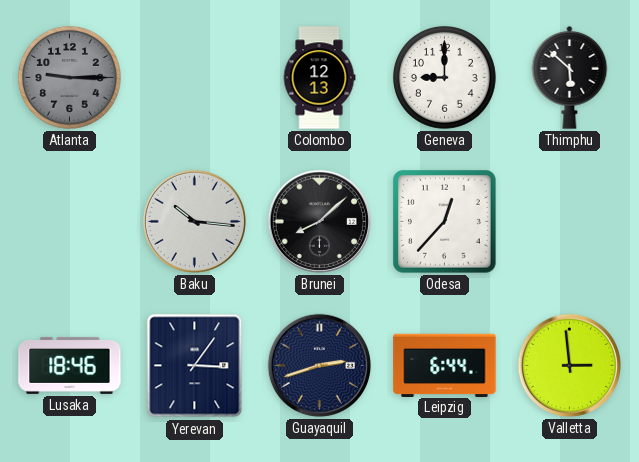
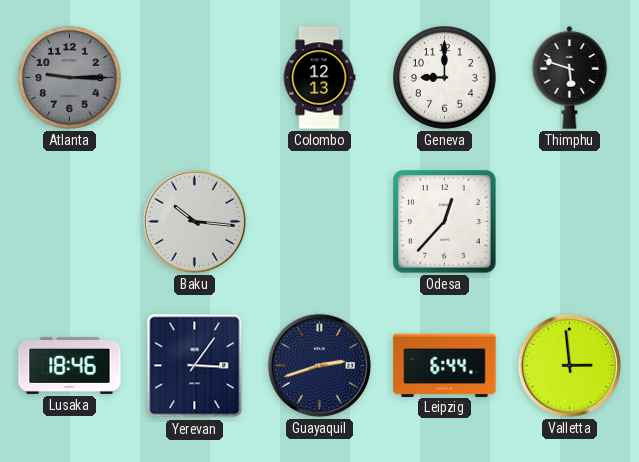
Thimphu: 5:52 -> 5:48 (570, 77)
Brunei: 8:08 -> none (319, 221)
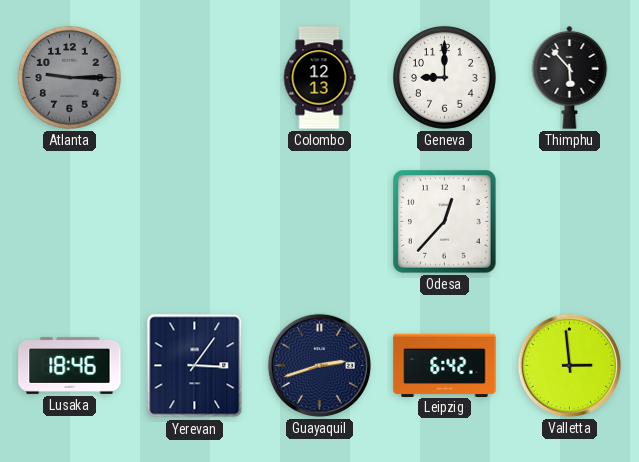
Thimphu: 5:48 -> 5:53 (570, 77)
Baku: 10:16 -> none (194, 221)
Leipzig: 6:44 -> 6:42 (445, 365)
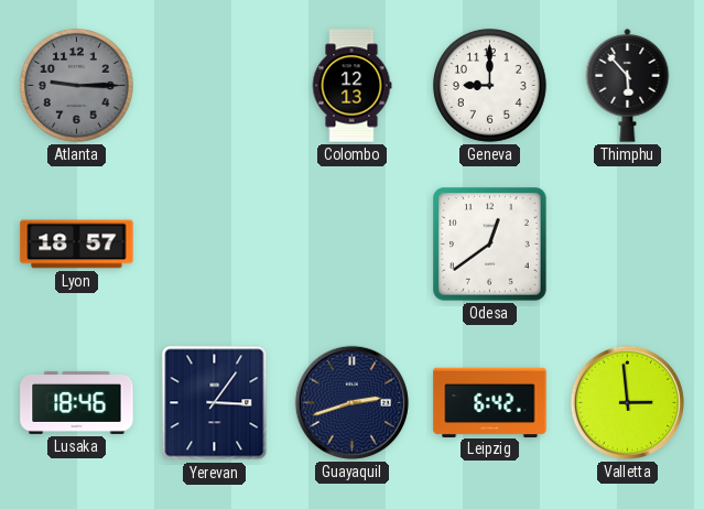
Lyon: none -> 18:57 (77, 245)
Odesa: 12:37 -> 12:39 (490, 245)
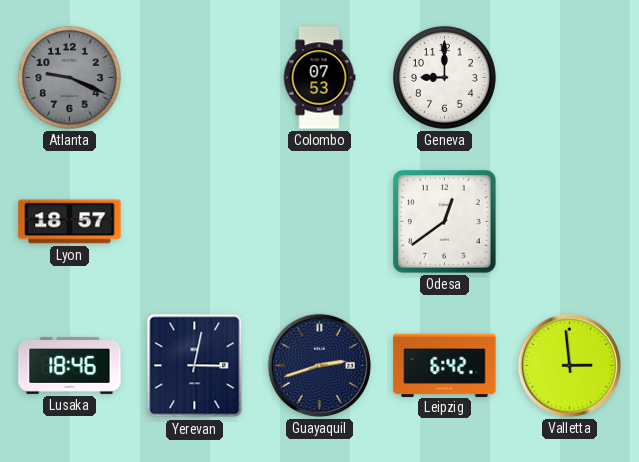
Atlanta: 9:15 -> 9:19 (69, 77)
Colombo: 12:13 -> 07:53 (319, 78)
Thimphu: 5:53 -> none (628, 85)
Yerevan: 3:06 -> 3:02 (195, 366)
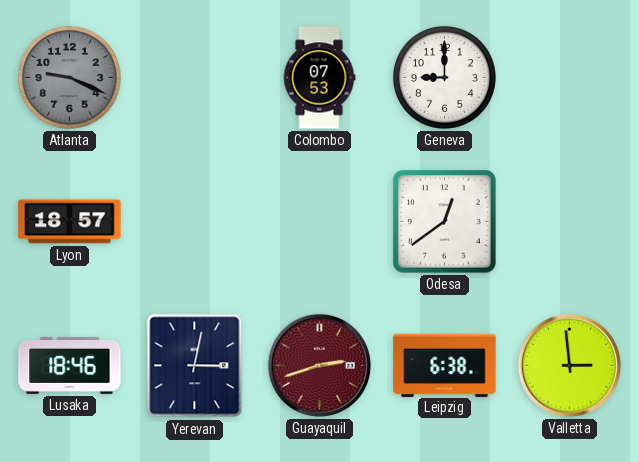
Guayaquil dial: navy -> burgundy (319, 365)
Leipzig: 6:42 -> 6:38 (445, 365)
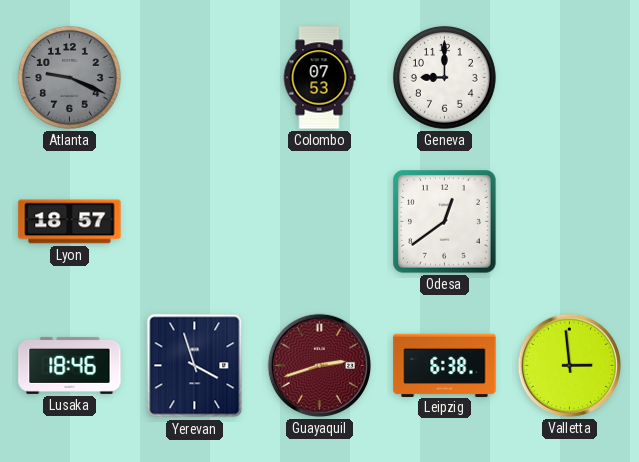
Yerevan: 3:02 -> 3:57 (195, 366)
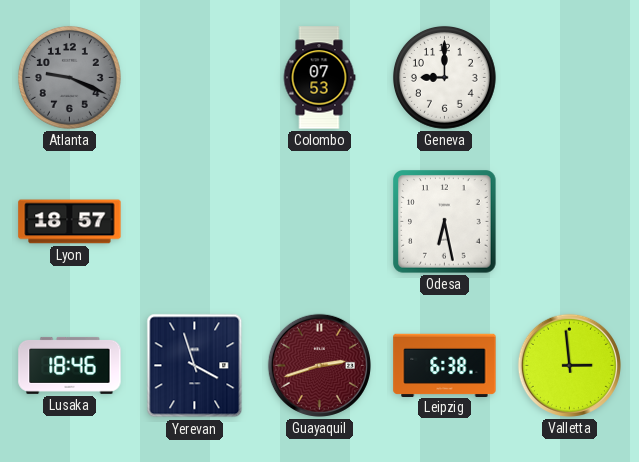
Odesa: 12:39 -> 6:28 (445, 222)
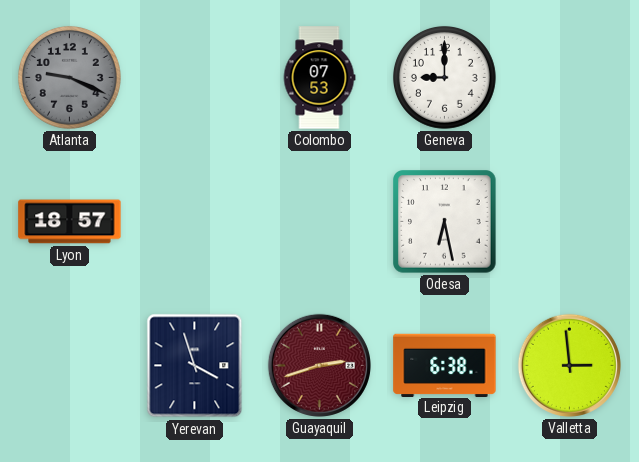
Lusaka: 18:46 -> none (70, 365)
